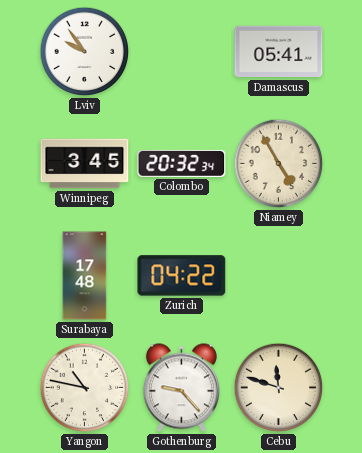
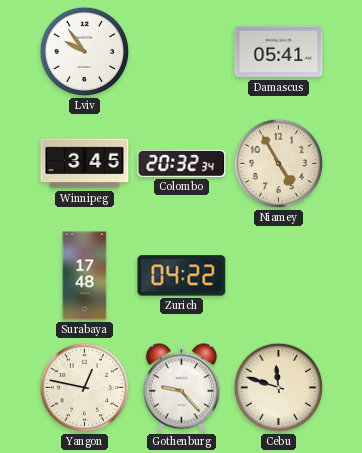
Yangon: 10:47 -> 12:47 (85, 388)
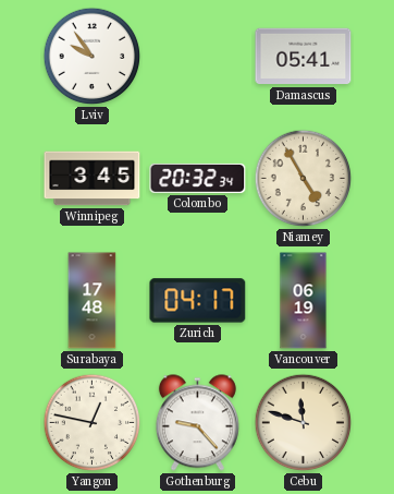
Zurich: 04:22 -> 04:17 (198, 301)
Vancouver: none -> 06:19 (304, 301)
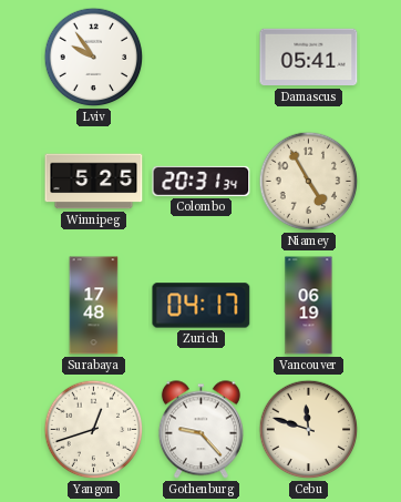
Winnipeg: 3:45 -> 5:25 (94, 182)
Colombo: 20:32 -> 20:31 (202, 181)
Yangon: 12:47 -> 12:42 (94, 430)
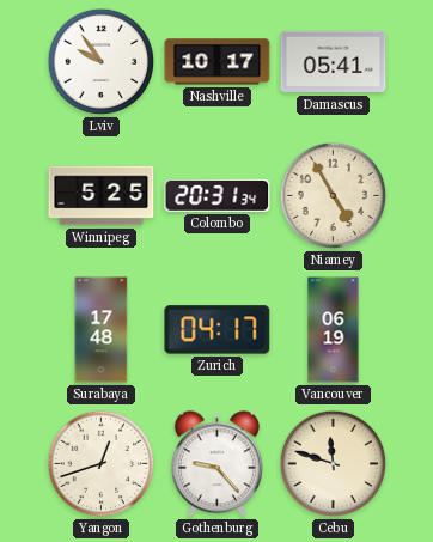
Nashville: none -> 10:17 (218, 62)
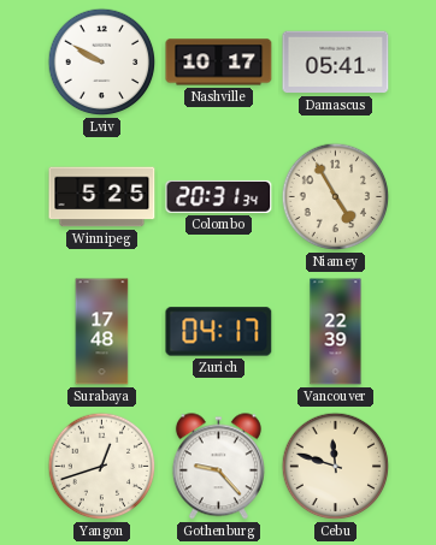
Lviv: 9:54 -> 9:50 (102, 63)
Vancouver: 06:19 -> 22:39 (336, 332)
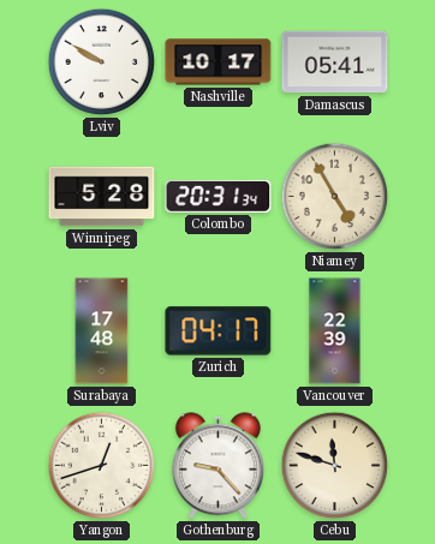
Winnipeg: 5:25 -> 5:28 (102, 197)
